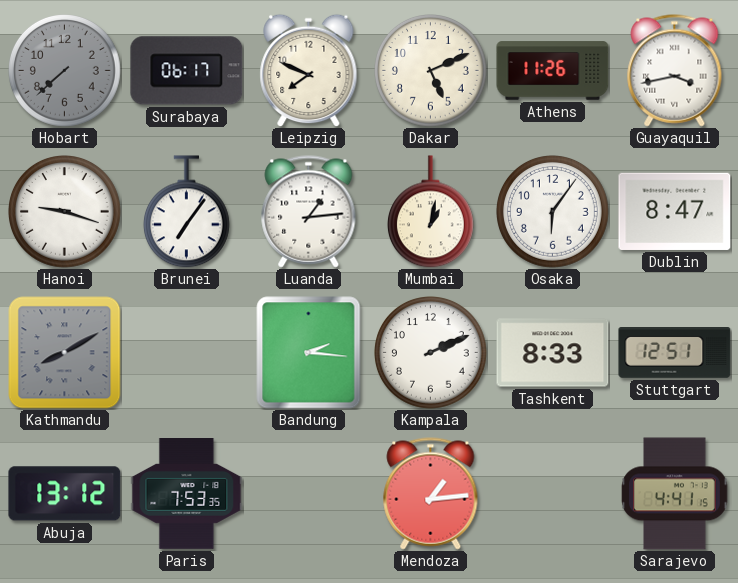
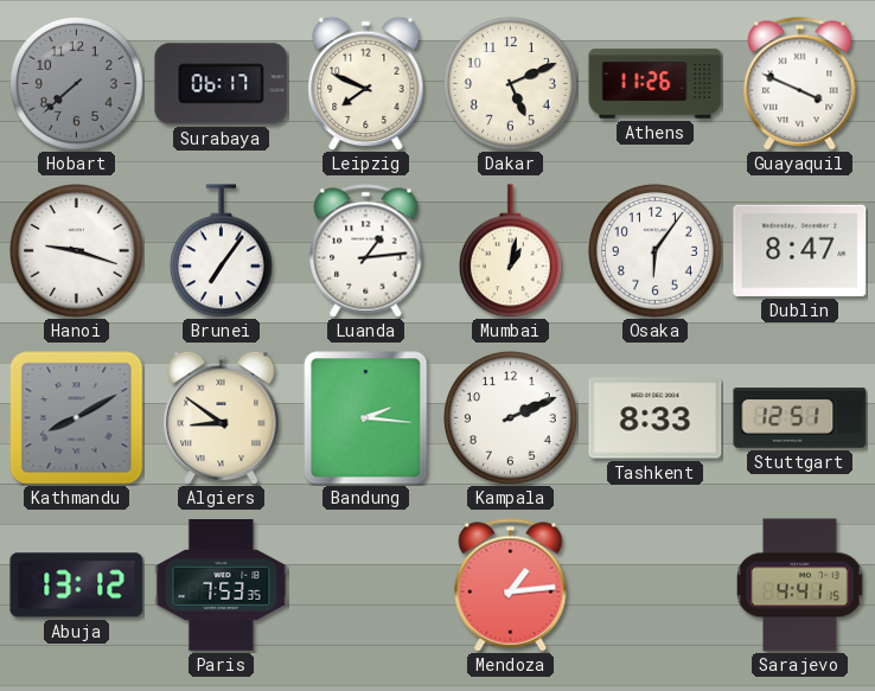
Guayaquil: 3:43 -> 3:49 (800, 84)
Algiers: none -> 8:51 (222, 417)
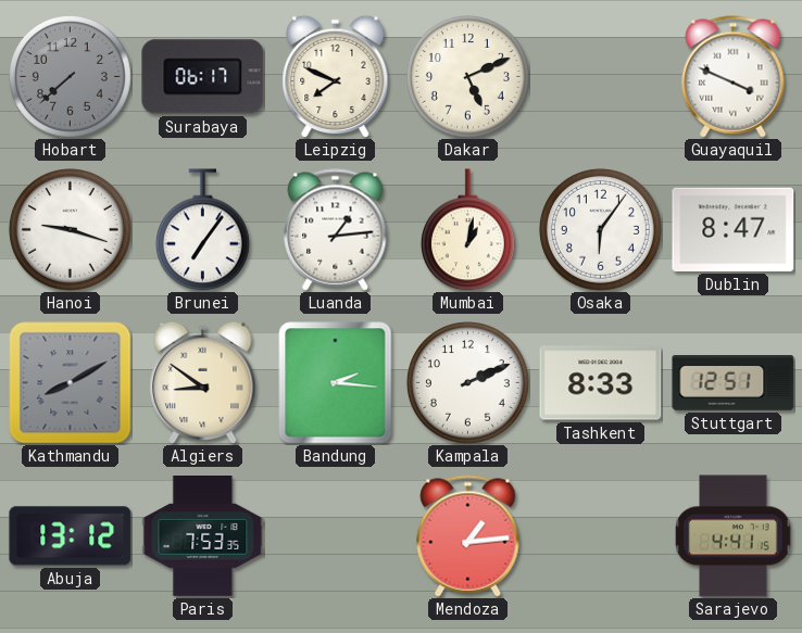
Athens: 11:26 -> none (656, 84)
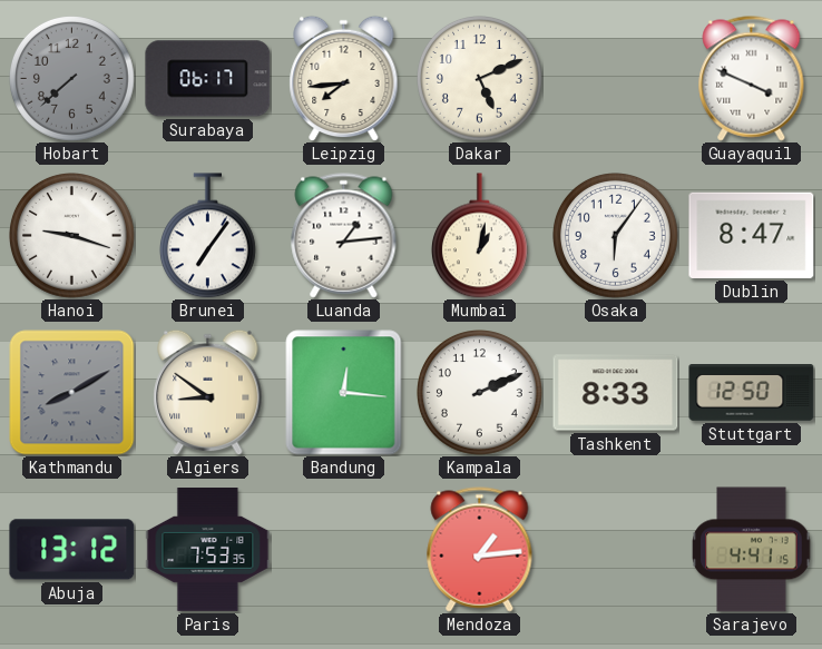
Leipzig: 7:49 -> 7:44 (344, 78)
Bandung: 2:16 -> 12:16 (344, 393)
Stuttgart: 12:51 -> 12:50 (752, 393)
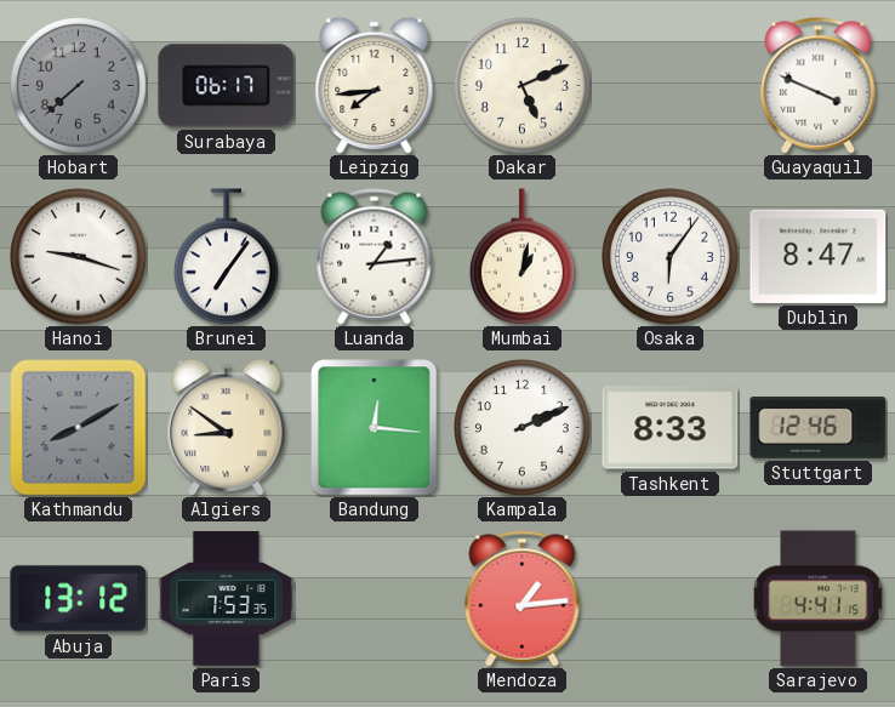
Stuttgart: 12:50 -> 12:46 (819, 428)
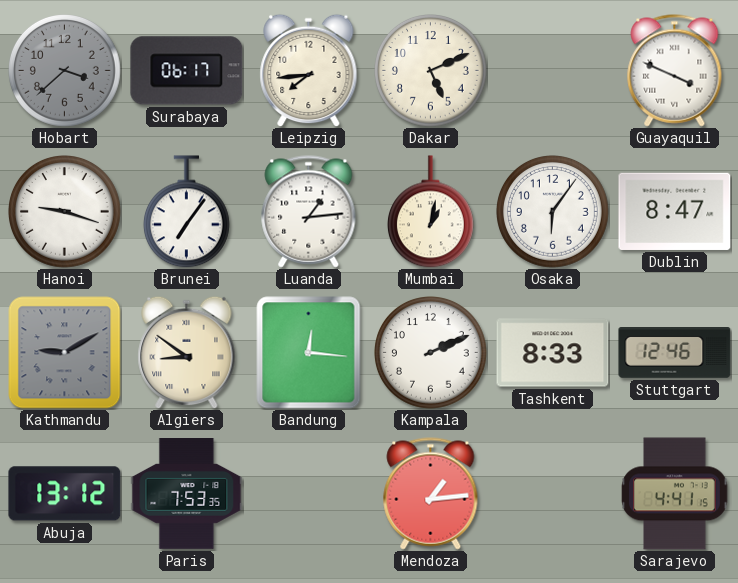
Hobart: 7:38 -> 3:38 (65, 71)
Kathmandu: 8:10 -> 9:10 (65, 353)
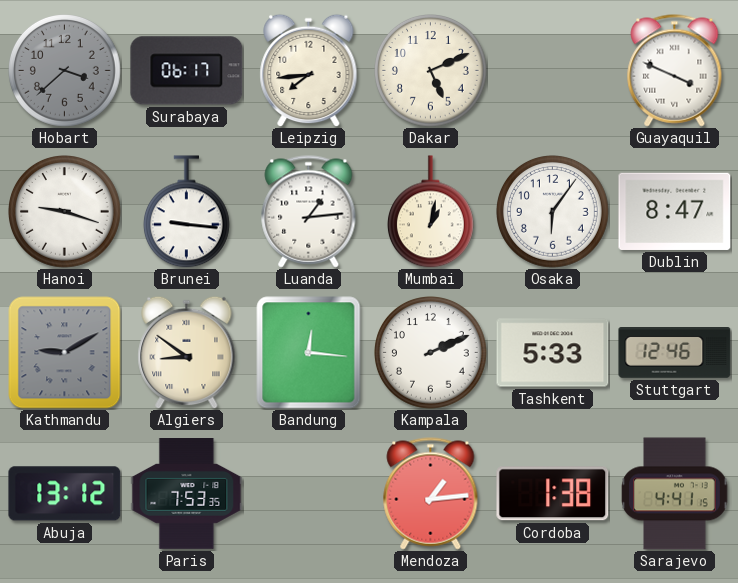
Brunei: 7:06 -> 9:16 (186, 212)
Tashkent: 8:33 -> 5:33 (553, 353)
Cordoba: none -> 1:38 (553, 494)
